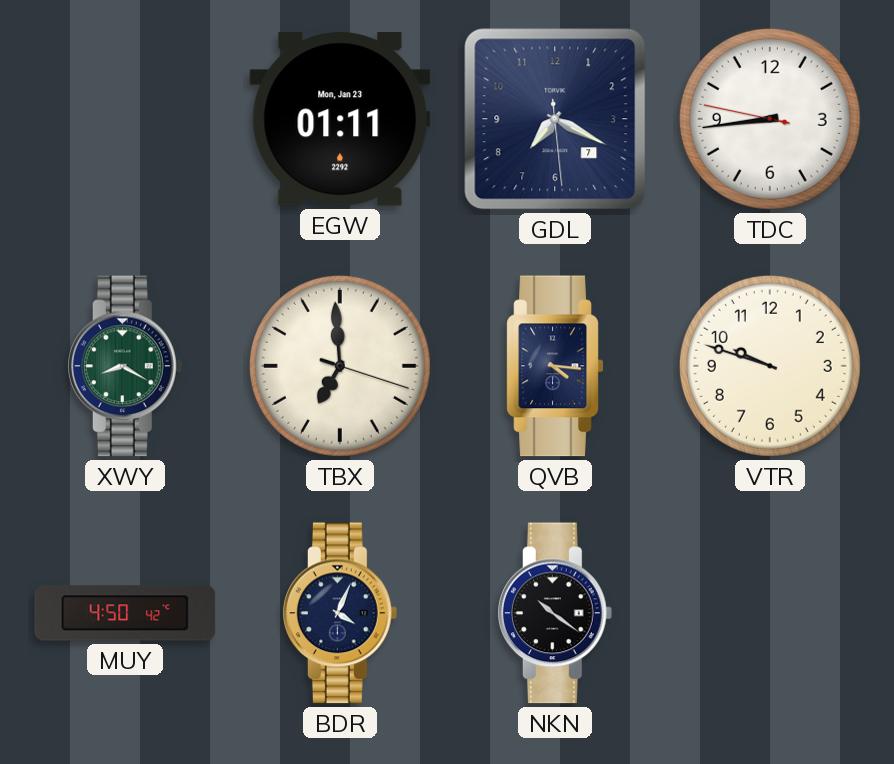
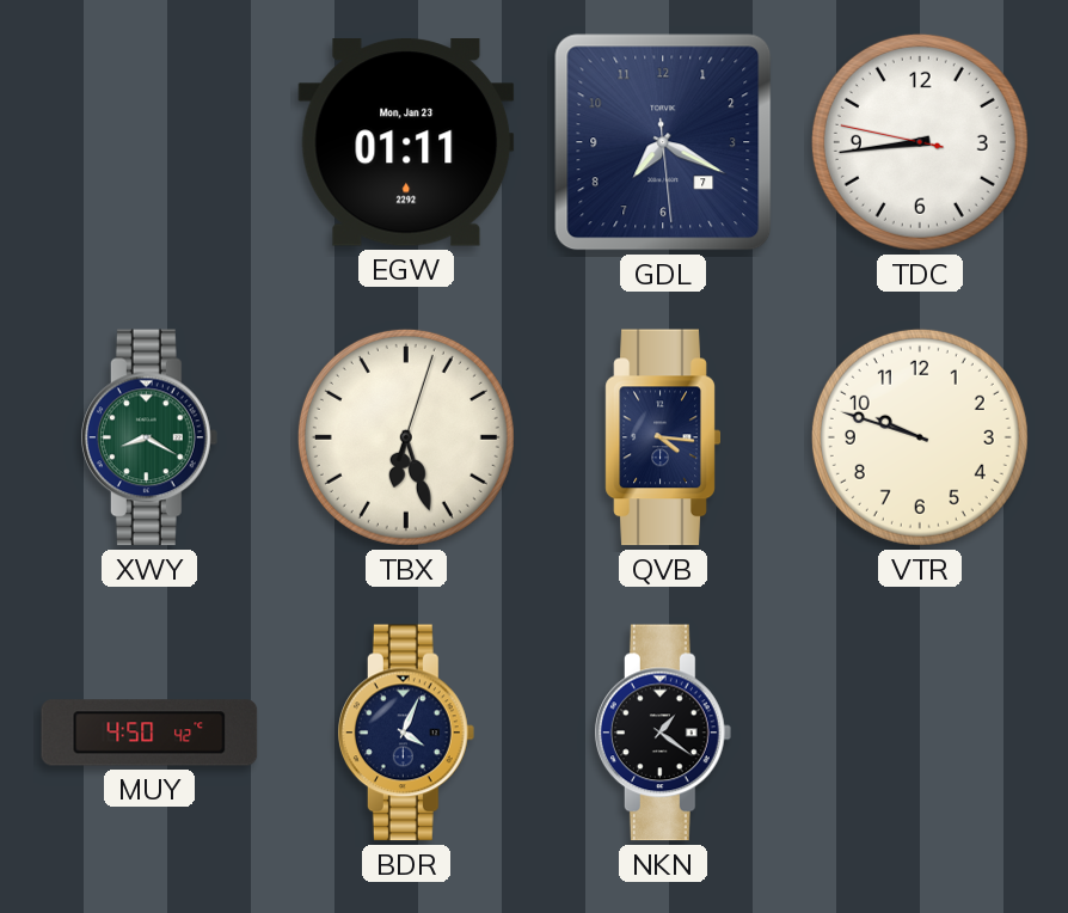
TBX: 6:59 -> 6:27 (406, 437)
NKN: 10:21 -> 1:21 (663, 733)
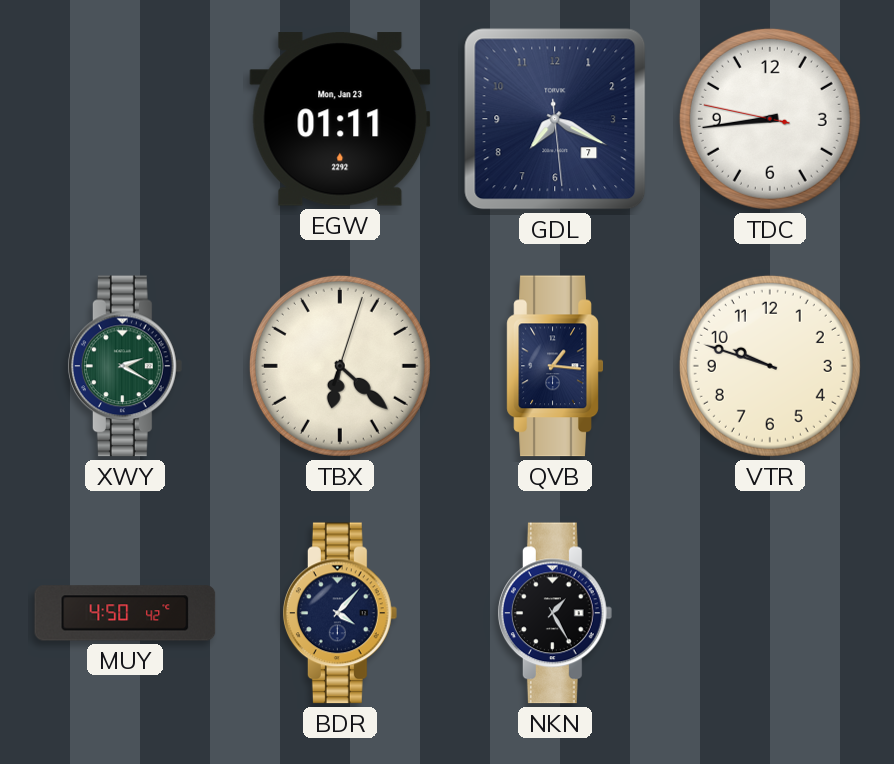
XWY: 8:20 -> 2:20 (125, 366)
TBX: 6:27 -> 6:22 (340, 366)
QVB: 4:16 -> 1:16 (555, 366)
BDR: 4:04 -> 4:07 (340, 613)
NKN: 1:21 -> 1:25 (555, 613)
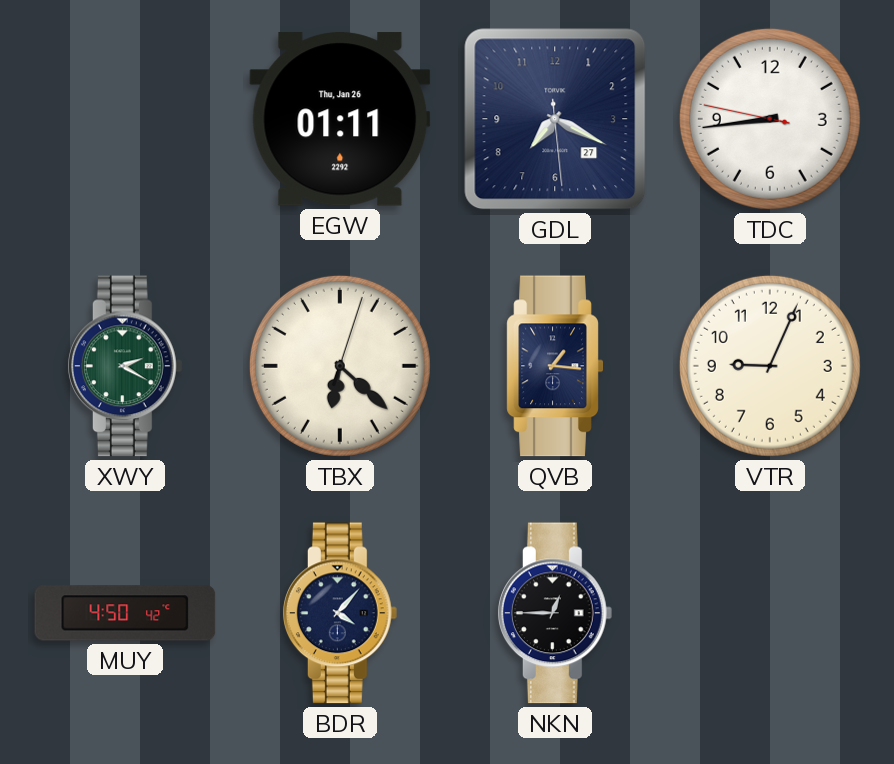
EGW date: Mon, Jan 23 -> Thu, Jan 26 (340, 119)
GDL date: 7 -> 27 (555, 119)
VTR: 9:48 -> 9:04 (770, 366)
NKN: 1:25 -> 12:45 (555, 613)
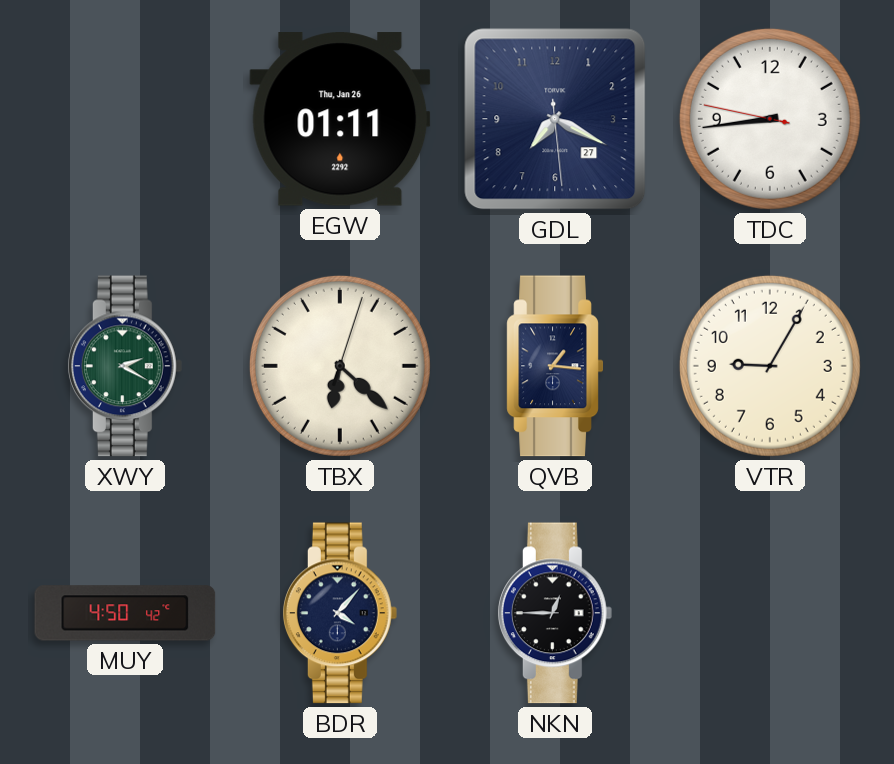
VTR: 9:04 -> 9:05 (770, 366)
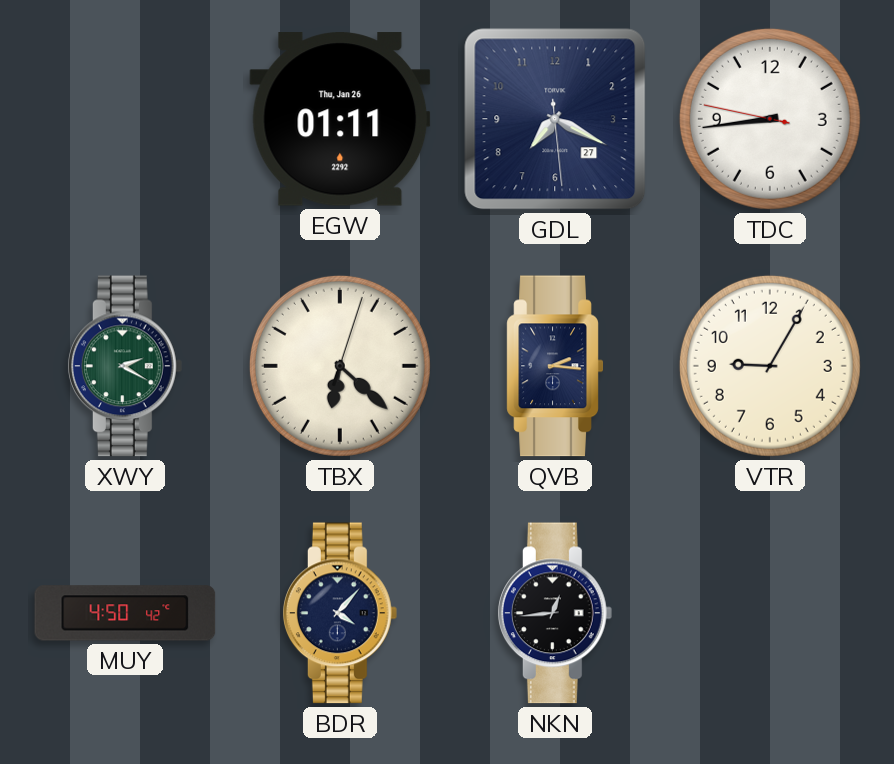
QVB: 1:16 -> 2:16 (555, 366)
NKN: 12:45 -> 12:44 (555, 613)
